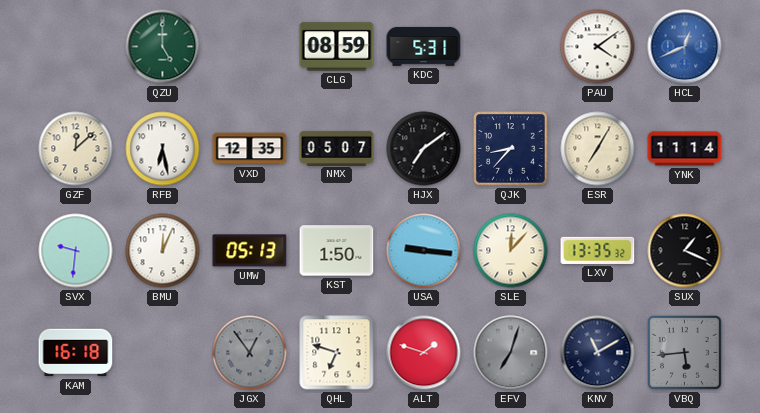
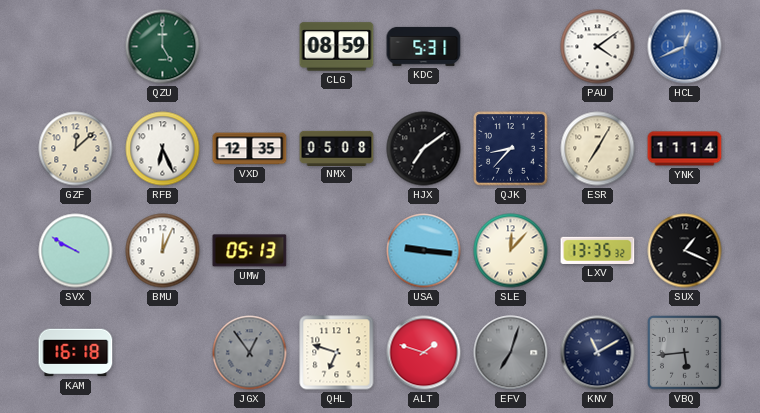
RFB: 6:28 -> 6:26 (163, 149)
NMX: 05:07 -> 05:08 (337, 148)
SVX: 9:31 -> 9:50 (76, 251)
KST: 1:50 -> none (337, 251)
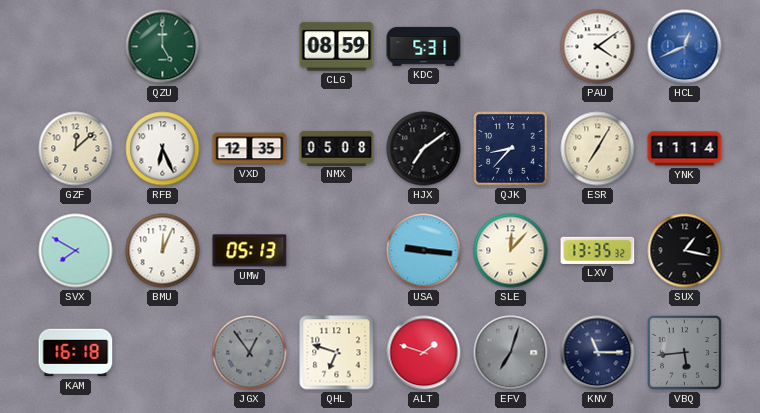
SVX: 9:50 -> 7:50 (76, 251)
SUX: 1:19 -> 1:17 (685, 251)
KNV: 11:10 -> 11:15 (598, 353)
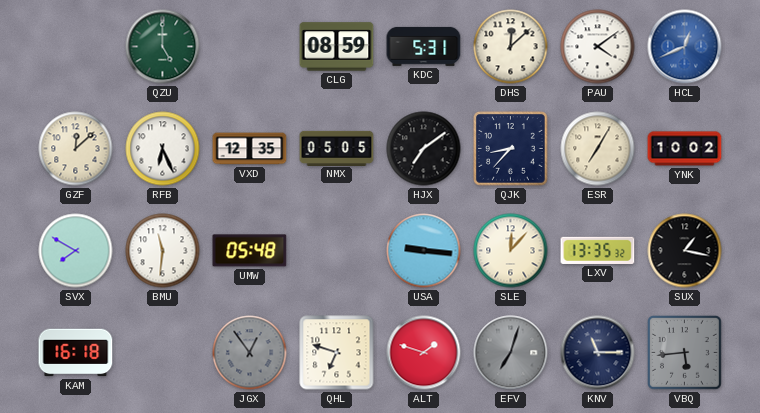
DHS: none -> 12:08 (511, 47)
NMX: 05:08 -> 05:05 (337, 148)
YNK: 11:14 -> 10:02 (685, 149)
BMU: 12:04 -> 11:31 (163, 251)
UMW: 05:13 -> 05:48 (250, 251)
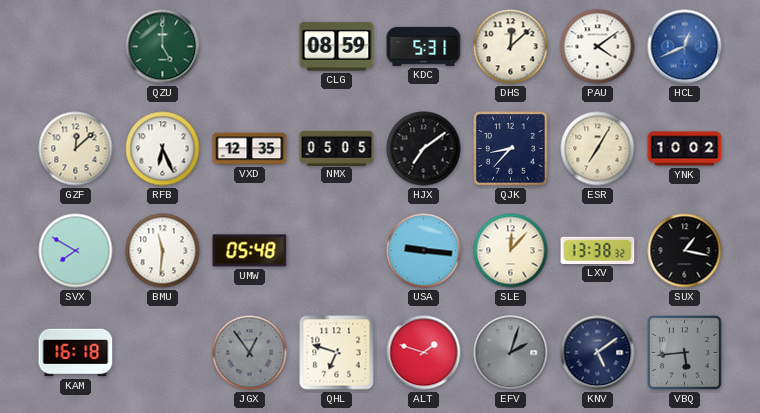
LXV: 13:35 -> 13:38 (598, 250)
EFV: 7:03 -> 2:03 (511, 353)
KNV: 11:15 -> 5:09 (598, 353)
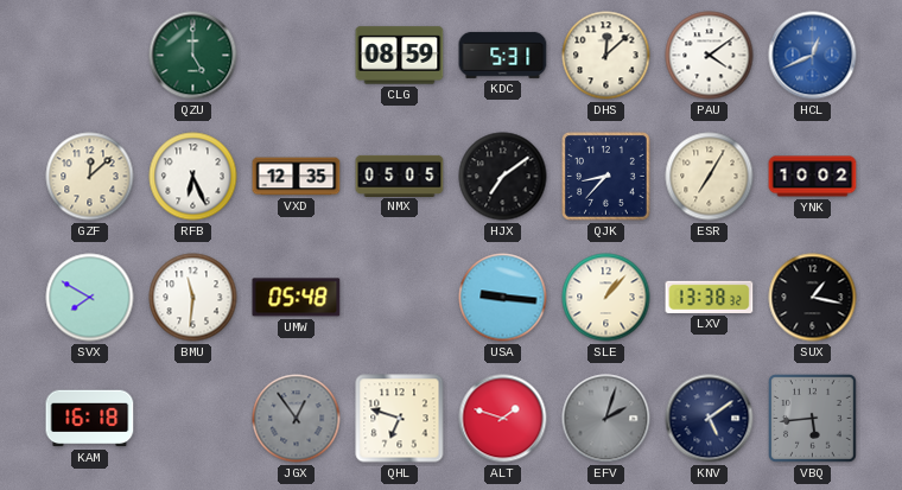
SLE: 12:07 -> 1:07 (606, 298)
